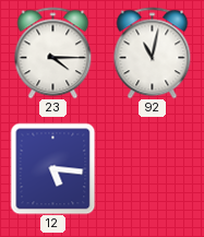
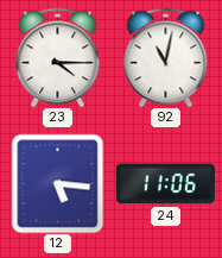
24: none -> 11:06 (165, 184)
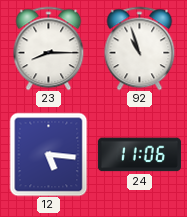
23: 4:15 -> 8:15 (49, 48)
92: 11:02 -> 10:57 (140, 48)
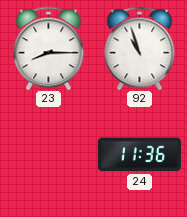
12: 5:16 -> none (49, 154)
24: 11:06 -> 11:36 (139, 155)
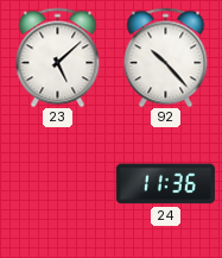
23: 8:15 -> 5:08 (58, 57)
92: 10:57 -> 10:23 (166, 57)
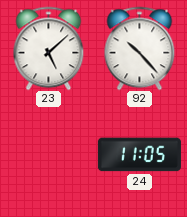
24: 11:36 -> 11:05 (139, 155)
